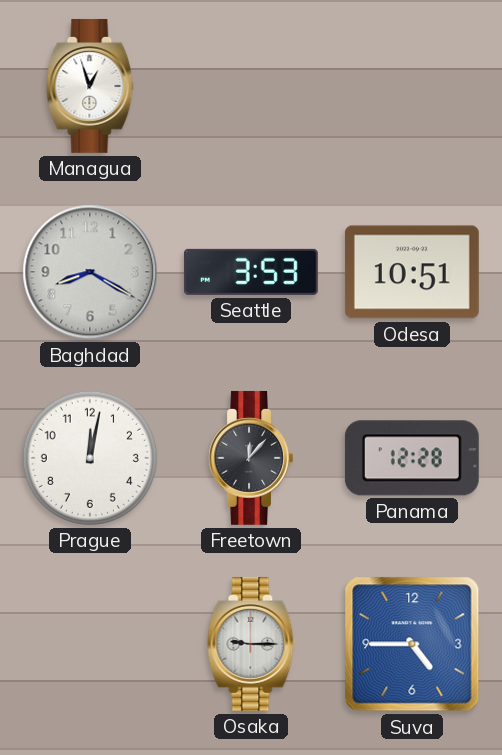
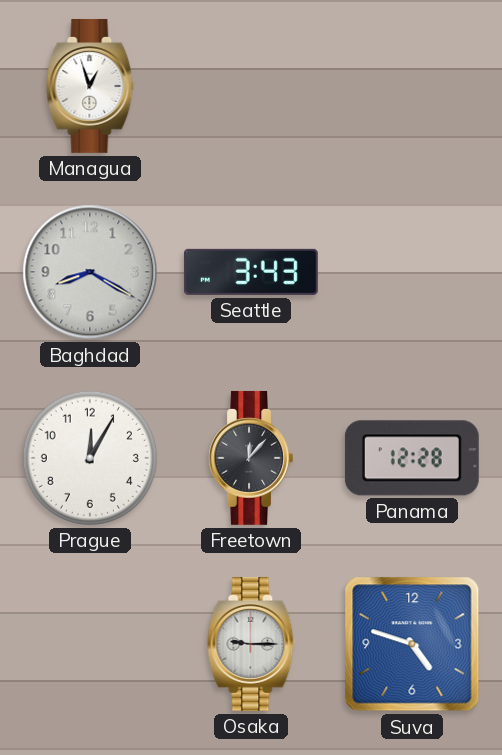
Seattle: 3:53 -> 3:43 (251, 272)
Odesa: 10:51 -> none (412, 272)
Prague: 12:02 -> 12:05 (90, 458)
Suva: 4:45 -> 4:48 (412, 644)
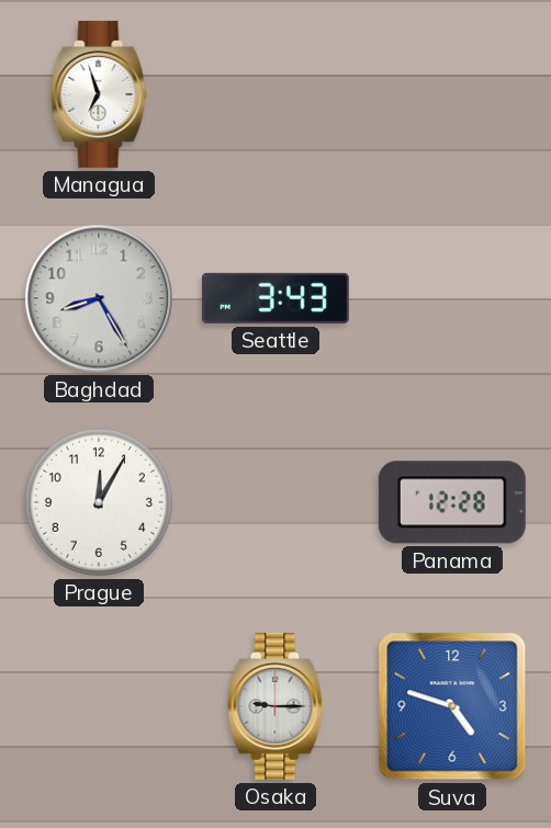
Managua: 12:57 -> 6:57 (99, 94)
Baghdad: 8:20 -> 8:25 (99, 298)
Freetown: 12:07 -> none (251, 458)
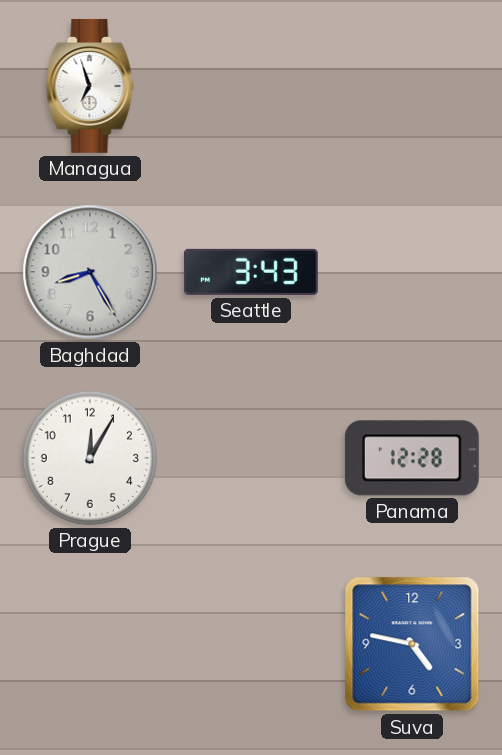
Osaka: 9:15 -> none (275, 706)
Suva: 4:48 -> 4:47 (412, 644)
